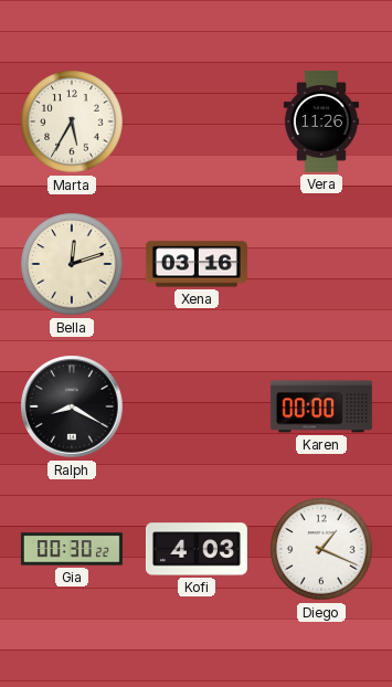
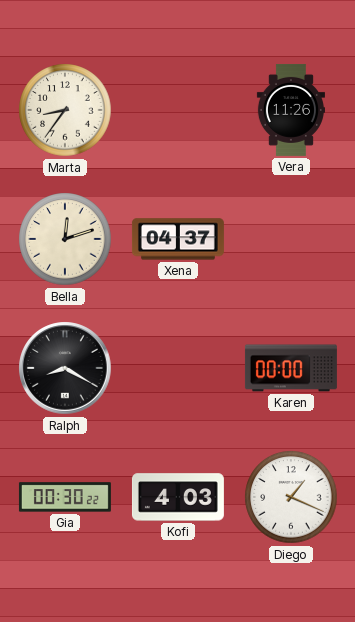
Marta: 5:35 -> 8:36 (65, 110)
Xena: 03:16 -> 04:37 (178, 239)
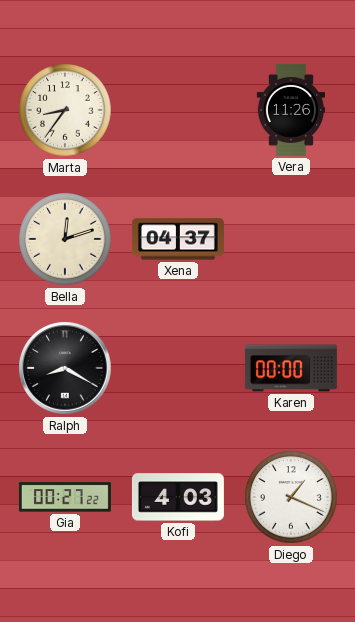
Gia: 00:30 -> 00:27 (65, 497)
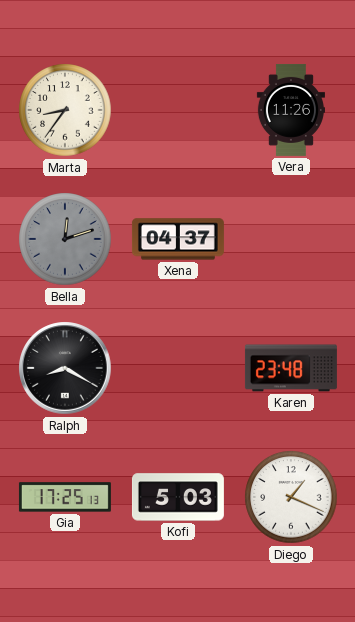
Bella dial: cream -> grey (65, 239)
Karen: 00:00 -> 23:48 (291, 368)
Gia: 00:27 -> 17:25 (65, 497)
Kofi: 4:03 -> 5:03 (178, 497)
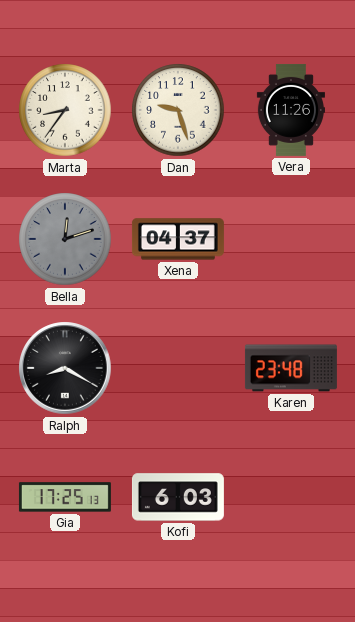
Dan: none -> 9:27 (178, 110)
Kofi: 5:03 -> 6:03 (178, 497)
Diego: 1:19 -> none (291, 497)
